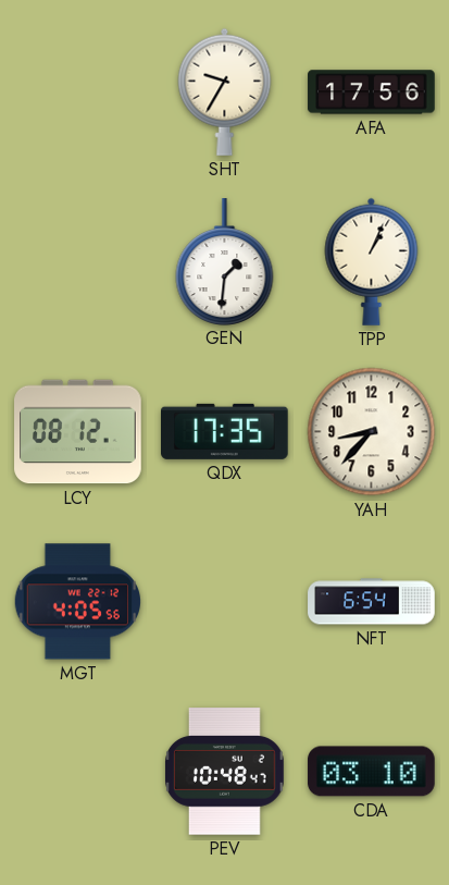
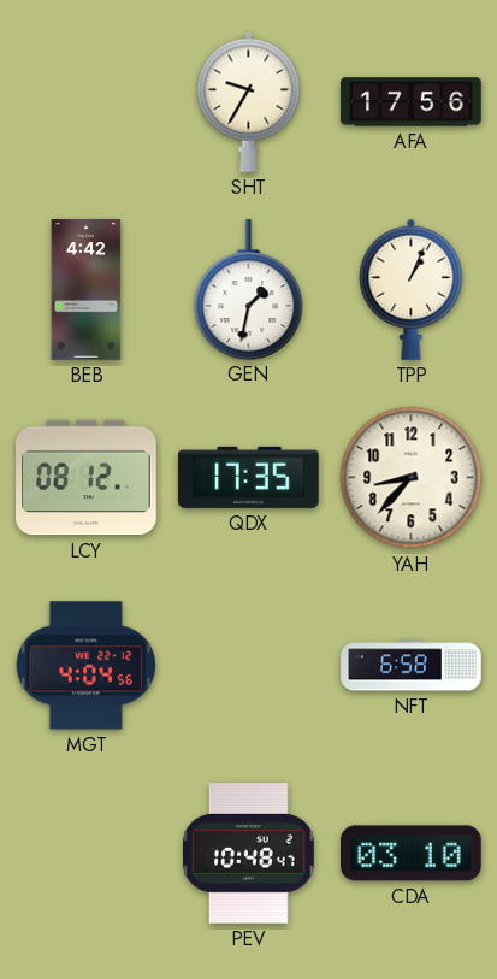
BEB: none -> 4:42 (87, 290)
GEN: 1:31 -> 1:32 (249, 289)
MGT: 4:05 -> 4:04 (85, 666)
NFT: 6:54 -> 6:58 (412, 666)
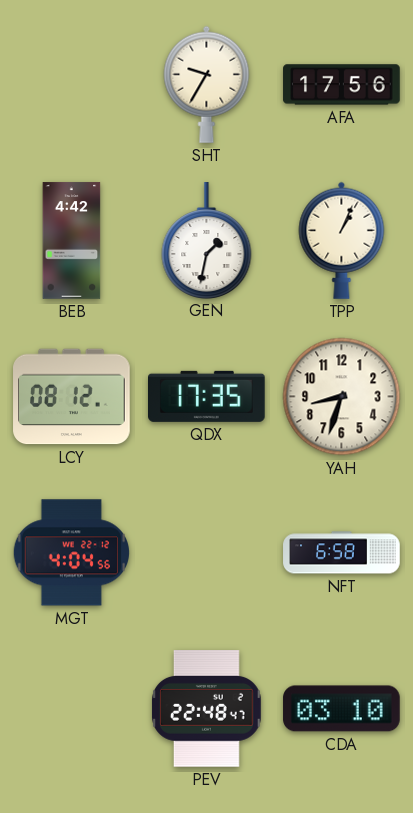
YAH: 8:37 -> 8:33 (342, 397)
PEV: 10:48 -> 22:48 (207, 709)
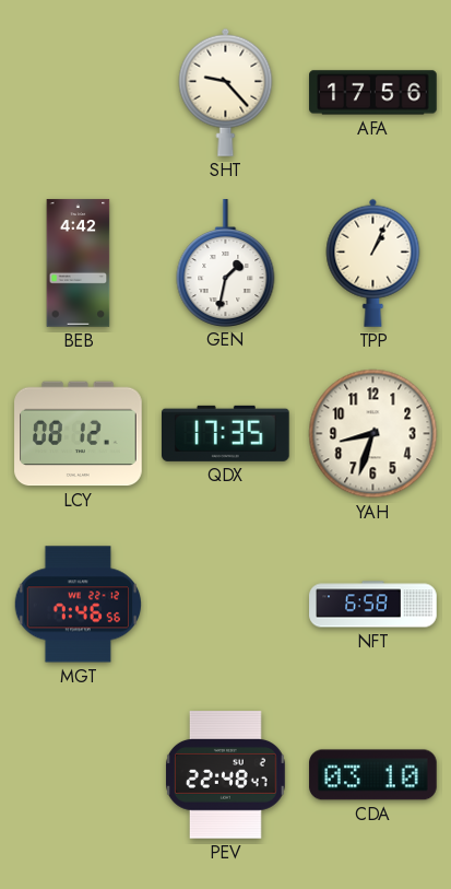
SHT: 9:35 -> 9:23 (226, 92)
MGT: 4:04 -> 7:46 (78, 605)
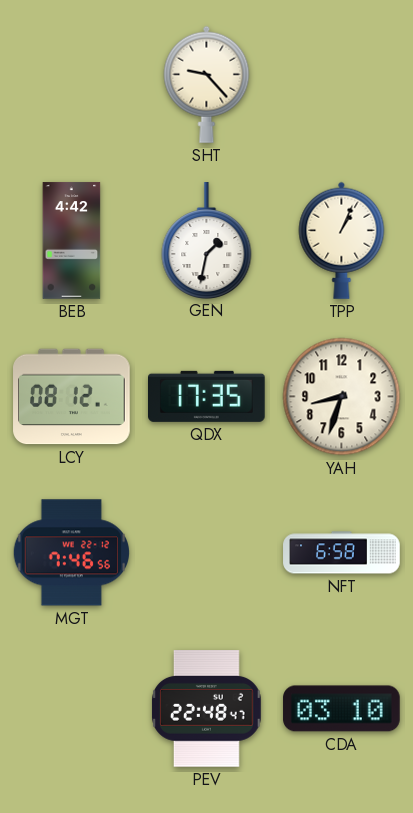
AFA: 17:56 -> none (373, 93)
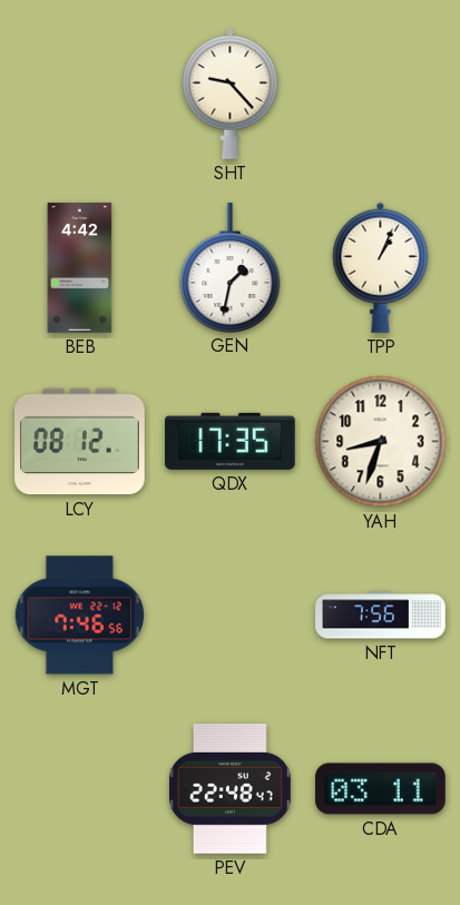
NFT: 6:58 -> 7:56 (381, 616)
CDA: 03:10 -> 03:11 (381, 789)
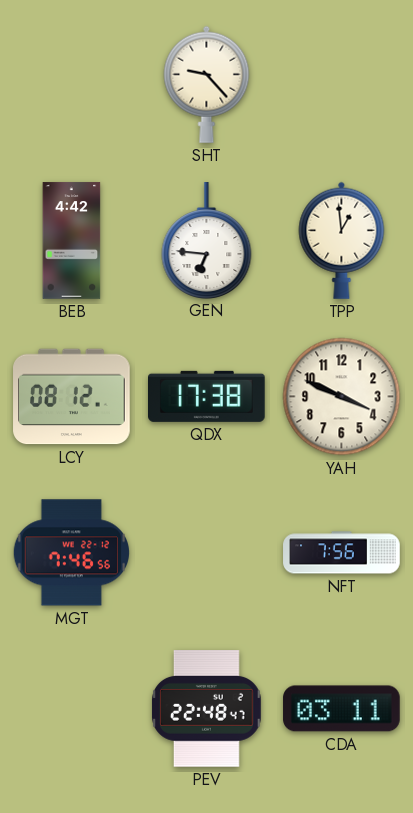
GEN: 1:32 -> 6:46 (207, 240)
TPP: 1:04 -> 12:59 (342, 240)
QDX: 17:35 -> 17:38 (207, 396)
YAH: 8:33 -> 3:49 (342, 397)
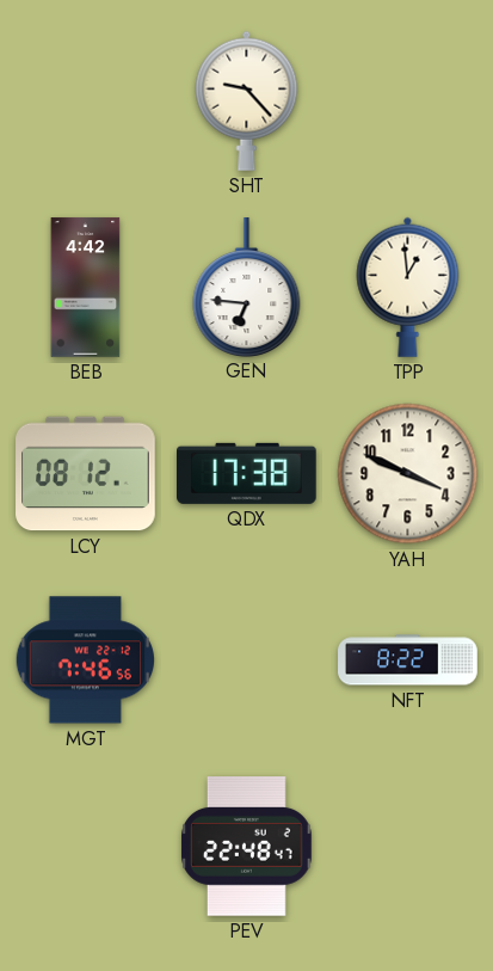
NFT: 7:56 -> 8:22 (408, 660)
CDA: 03:11 -> none (342, 709)
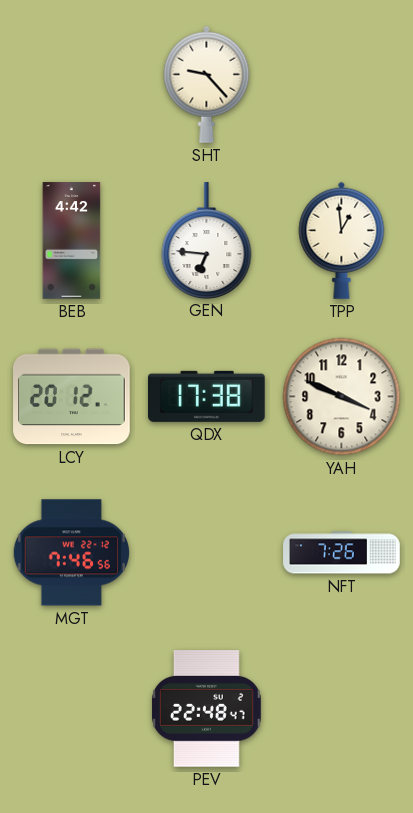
LCY: 08:12 -> 20:12 (72, 397)
NFT: 8:22 -> 7:26 (342, 553)
